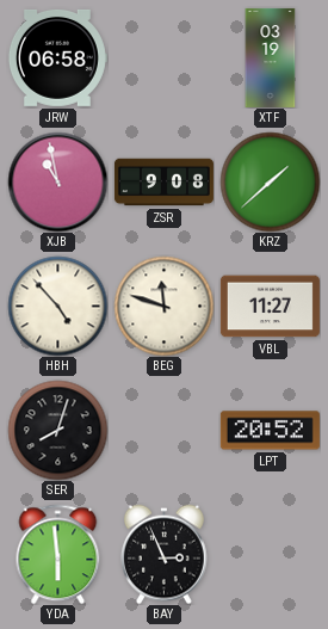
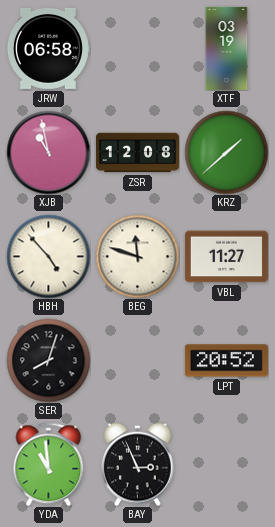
ZSR: 9:08 -> 12:08 (137, 153)
YDA: 5:59 -> 10:59 (49, 464)
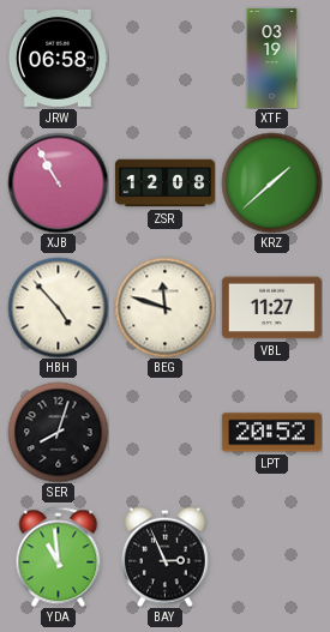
XJB: 10:58 -> 10:55 (58, 182)
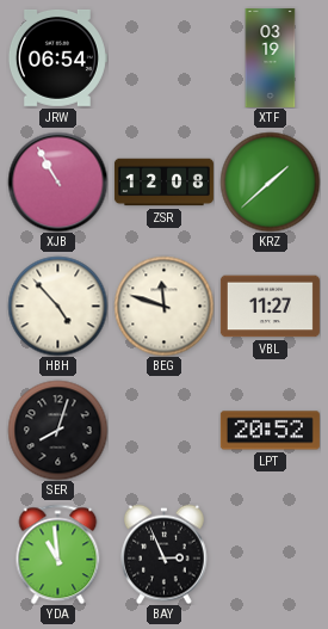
JRW: 06:58 -> 06:54 (57, 57)
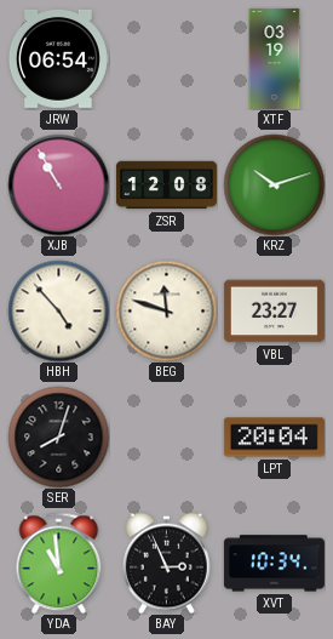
KRZ: 1:38 -> 10:12 (274, 184)
VBL: 11:27 -> 23:27 (274, 312)
LPT: 20:52 -> 20:04 (274, 438)
XVT: none -> 10:34 (274, 564)
